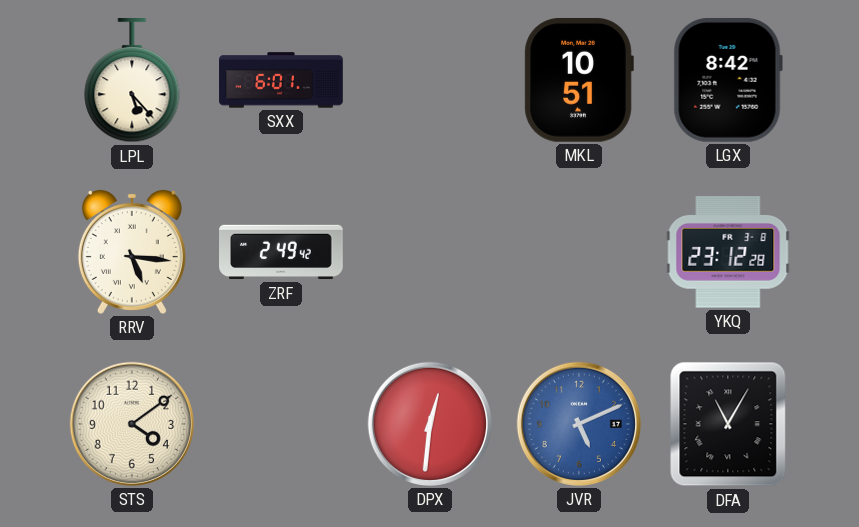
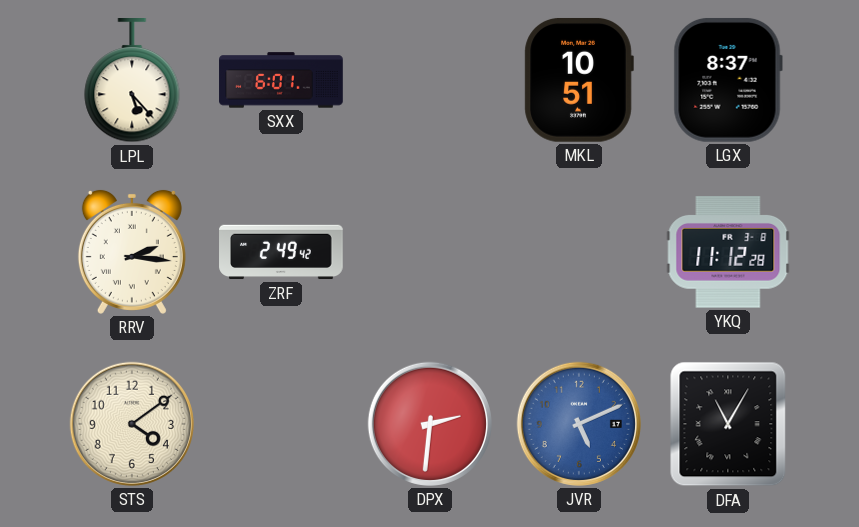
LGX: 8:42 -> 8:37 (728, 80)
RRV: 5:16 -> 2:16 (132, 252)
YKQ: 23:12 -> 11:12 (728, 252)
DPX: 12:31 -> 2:31 (430, 424)
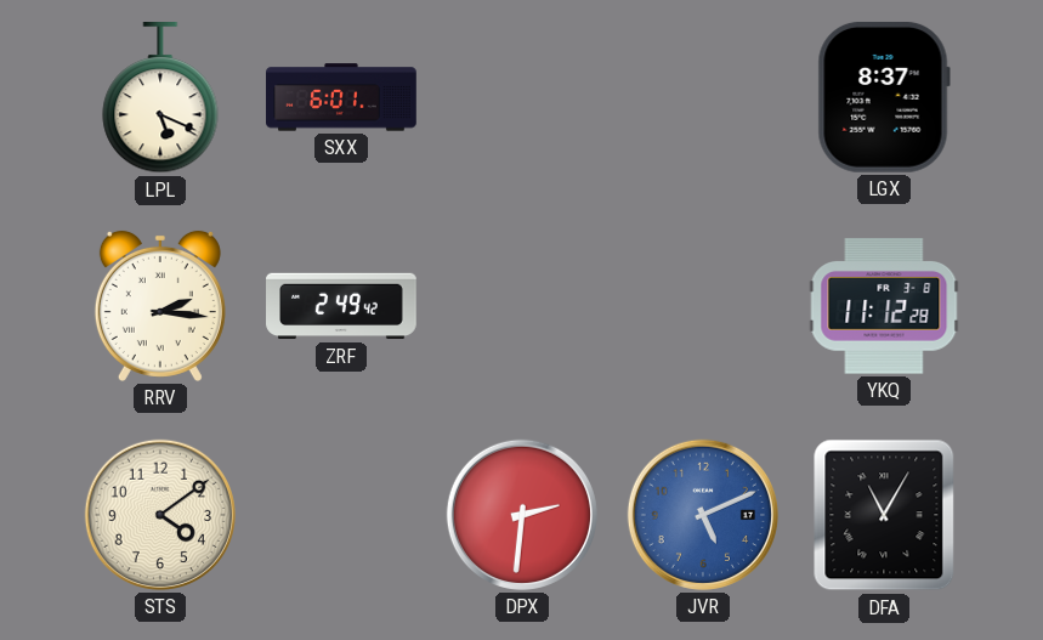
LPL: 5:23 -> 5:19 (160, 98)
MKL: 10:51 -> none (579, 80)
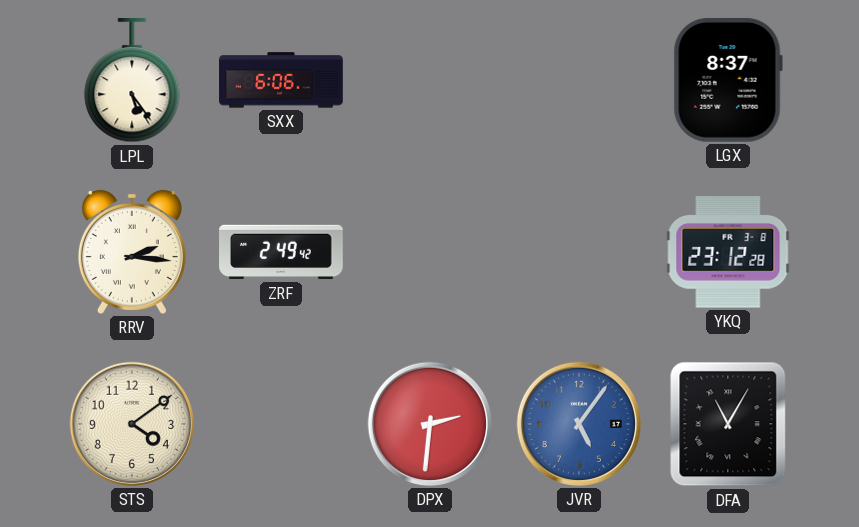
LPL: 5:19 -> 5:24 (132, 81)
SXX: 6:01 -> 6:06 (281, 80)
YKQ: 11:12 -> 23:12 (728, 252)
JVR: 5:11 -> 5:06 (579, 424)
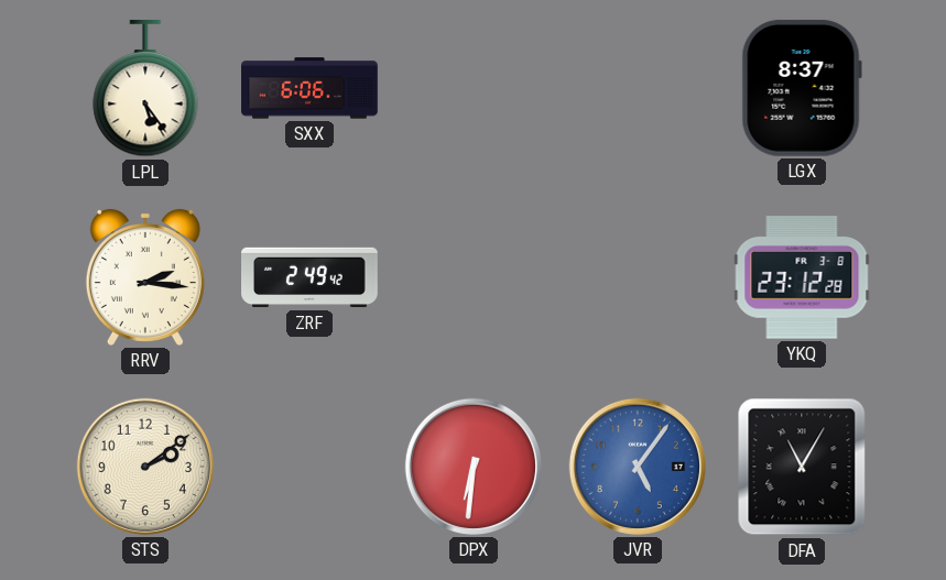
STS: 4:09 -> 2:09 (145, 467)
DPX: 2:31 -> 6:31 (474, 467)
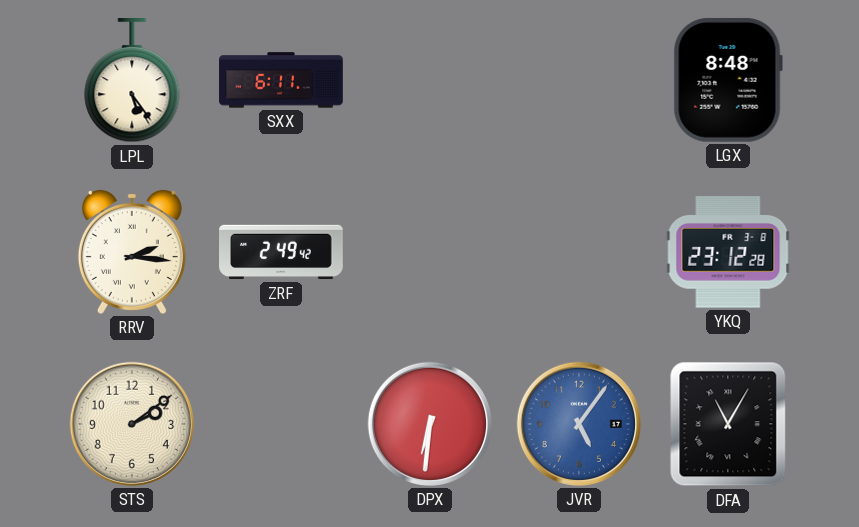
SXX: 6:06 -> 6:11 (281, 80)
LGX: 8:37 -> 8:48 (728, 80)
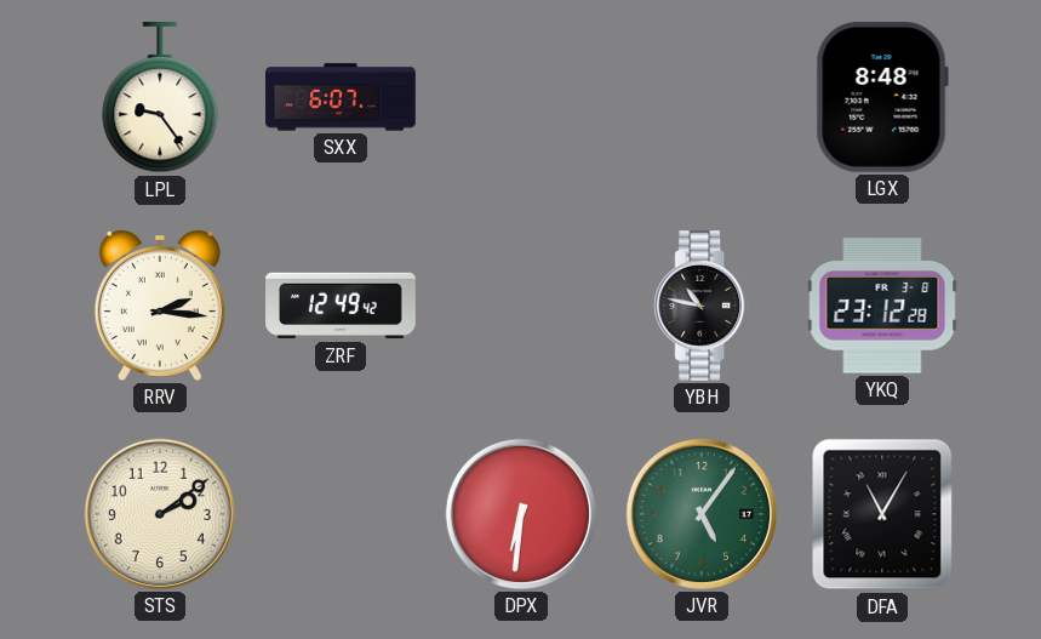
LPL: 5:24 -> 9:24 (160, 98)
SXX: 6:11 -> 6:07 (341, 97)
ZRF: 2:49 -> 12:49 (341, 306)
YBH: none -> 10:47 (702, 307)
JVR dial: blue -> green (702, 514)
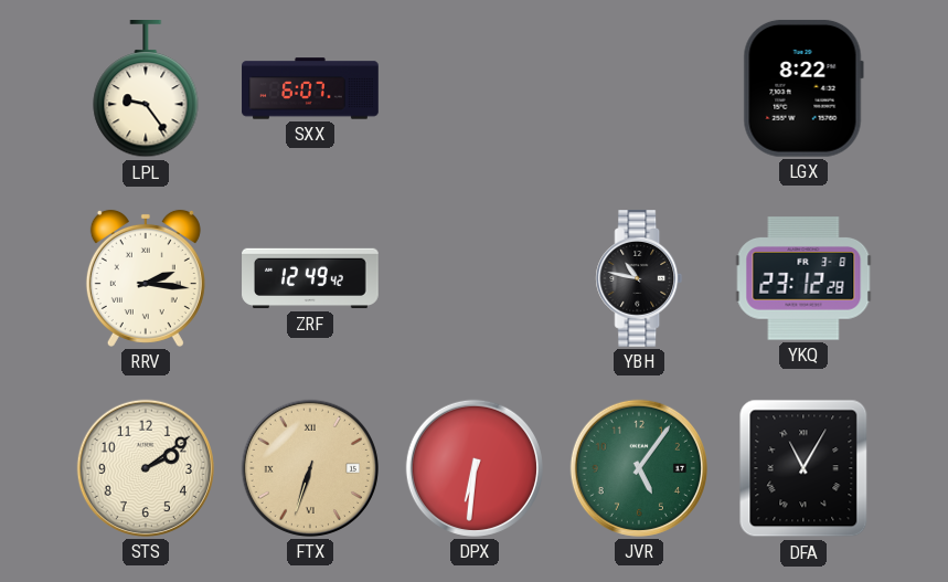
LGX: 8:48 -> 8:22 (803, 88)
FTX: none -> 6:33 (310, 468)
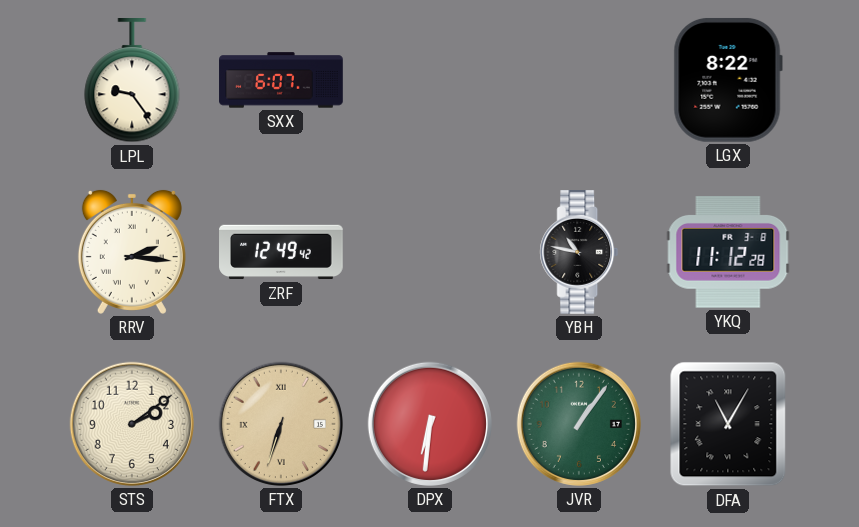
YKQ: 23:12 -> 11:12 (728, 252)
JVR: 5:06 -> 1:06 (579, 424)
